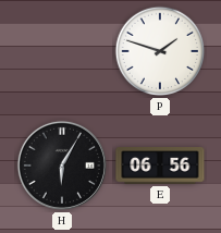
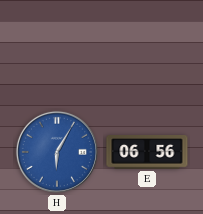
P: 1:48 -> none (160, 51)
H dial: black -> blue (57, 152)
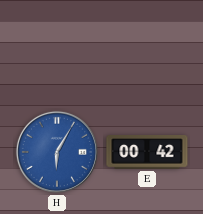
E: 06:56 -> 00:42 (147, 152)
